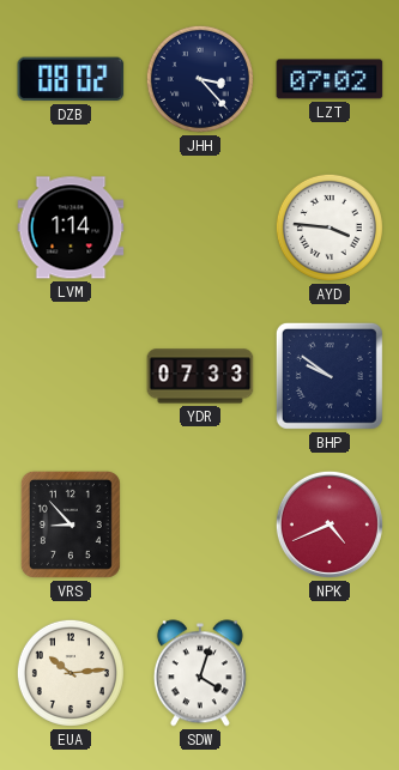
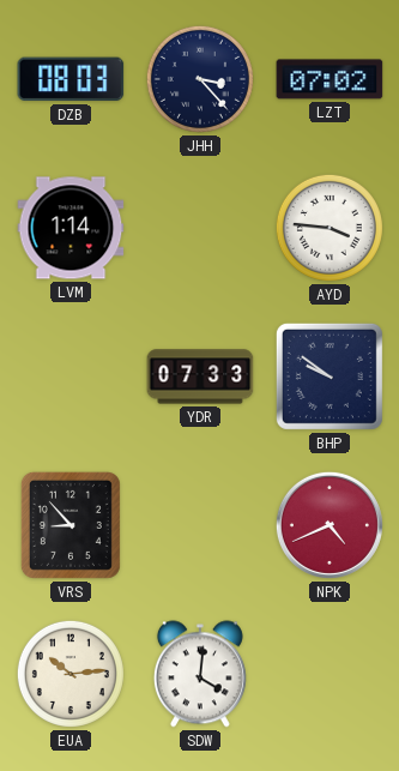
DZB: 08:02 -> 08:03 (71, 79)
SDW: 4:03 -> 4:01 (200, 674)
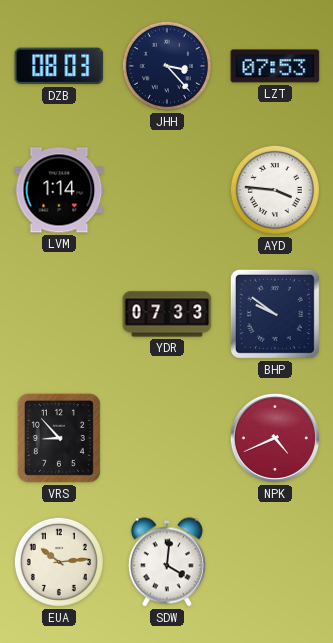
LZT: 07:02 -> 07:53 (275, 66)
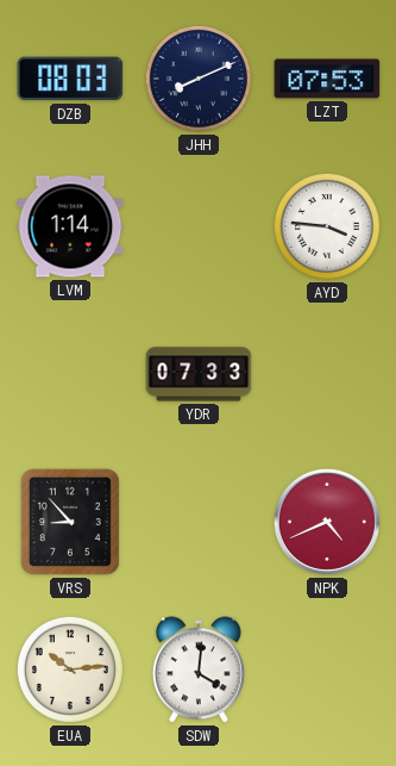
JHH: 3:23 -> 8:11 (199, 79)
BHP: 9:51 -> none (275, 314)
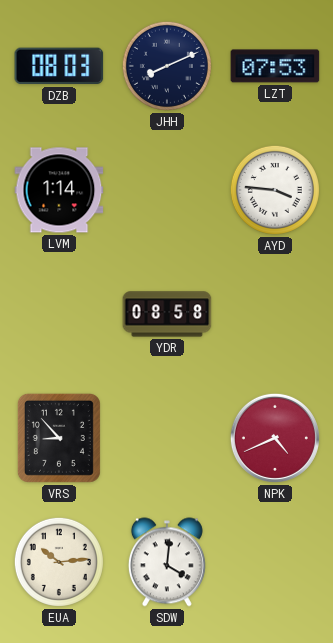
YDR: 07:33 -> 08:58 (167, 314)
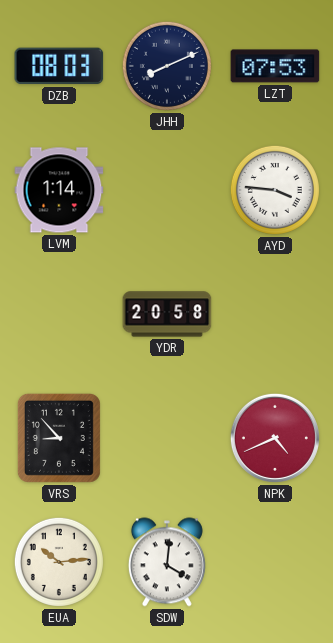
YDR: 08:58 -> 20:58 (167, 314)
